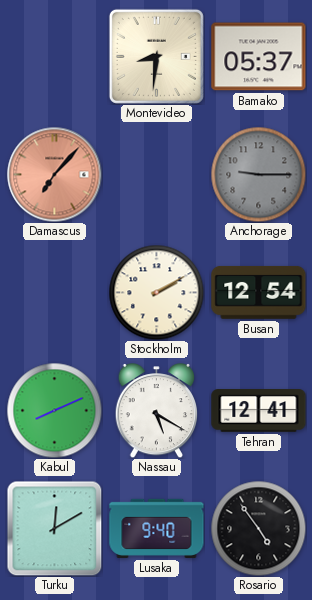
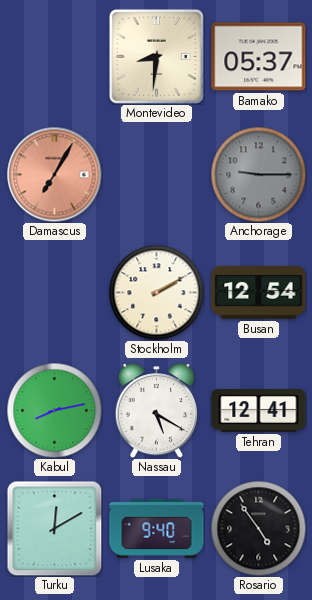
Damascus: 7:07 -> 7:05 (54, 174)
Kabul: 8:11 -> 8:13 (54, 410)
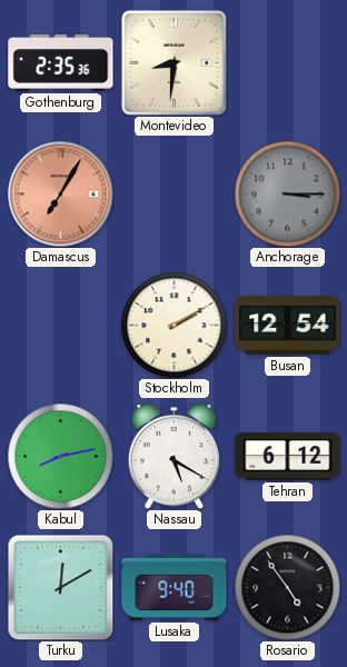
Gothenburg: none -> 2:35 (61, 63)
Bamako: 05:37 -> none (259, 57)
Anchorage: 9:15 -> 3:15 (287, 193)
Tehran: 12:41 -> 6:12 (288, 457)
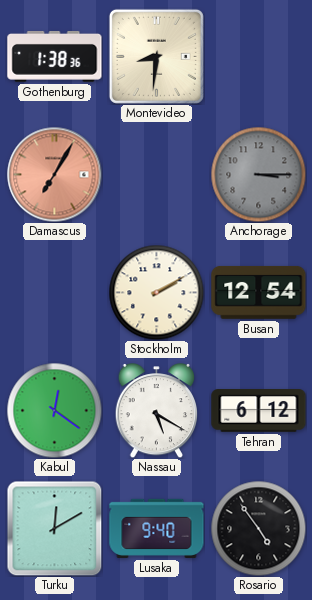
Gothenburg: 2:35 -> 1:38 (55, 57)
Kabul: 8:13 -> 12:21 (54, 410)
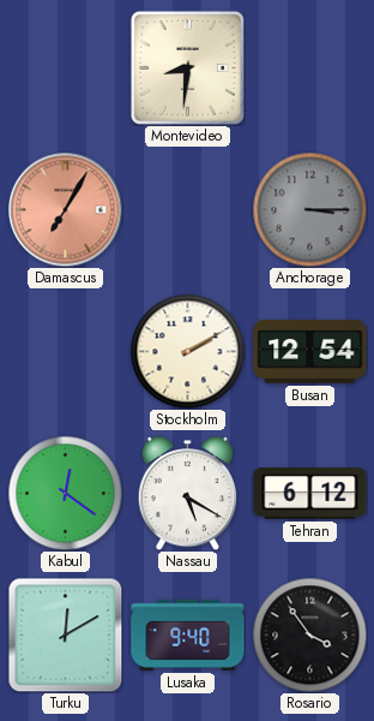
Gothenburg: 1:38 -> none (55, 57)
Rosario: 4:54 -> 3:54 (309, 634)
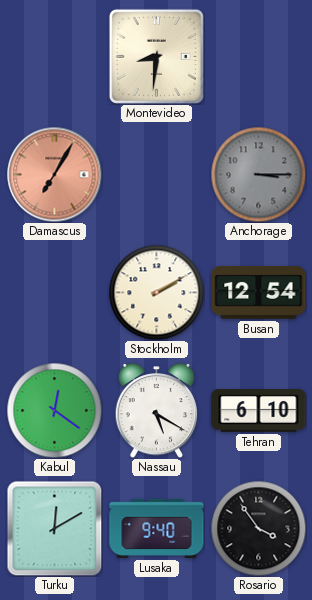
Tehran: 6:12 -> 6:10 (259, 411)
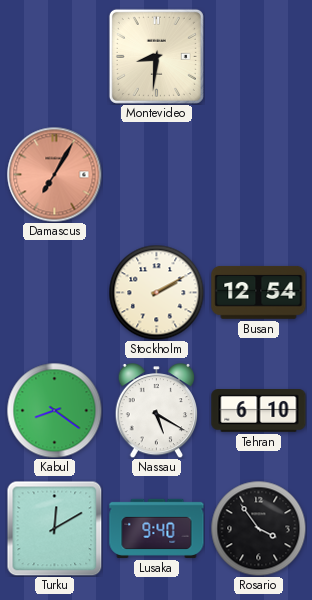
Anchorage: 3:15 -> none (258, 174)
Kabul: 12:21 -> 8:21 (54, 410)
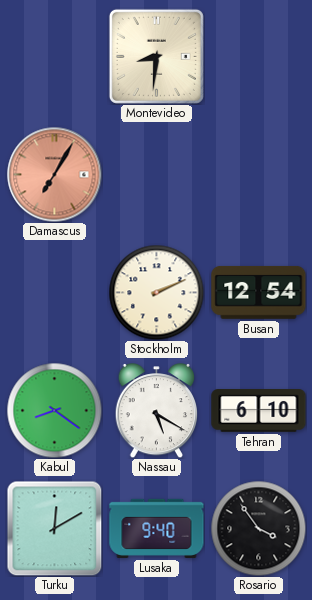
Stockholm: 2:10 -> 2:11 (156, 292)
